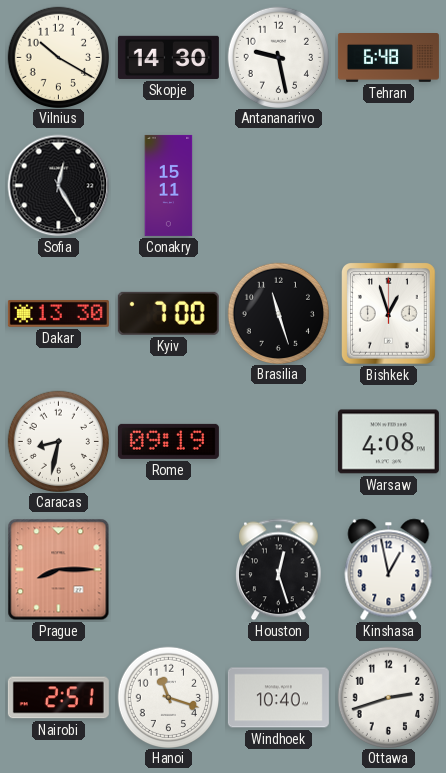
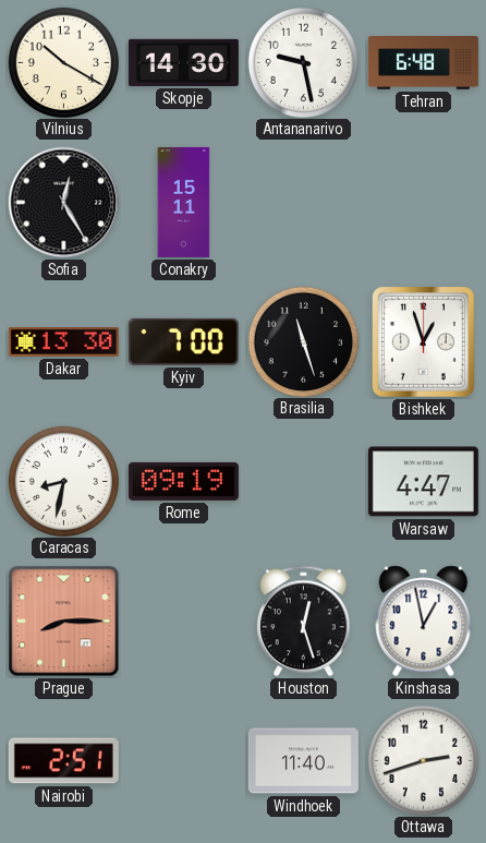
Warsaw: 4:08 -> 4:47 (423, 482)
Hanoi: 11:18 -> none (168, 697)
Windhoek: 10:40 -> 11:40 (303, 761)
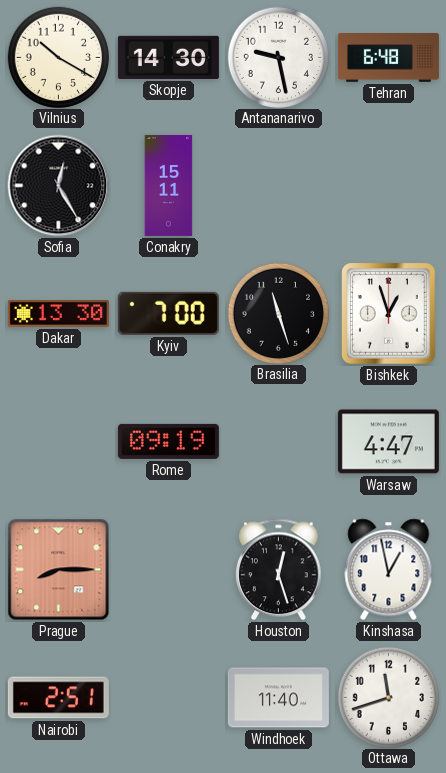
Caracas: 8:32 -> none (63, 481)
Ottawa: 2:42 -> 11:42 (388, 697)
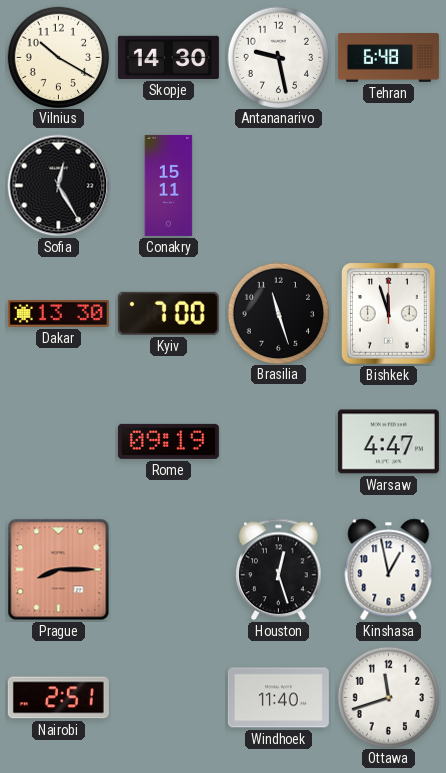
Bishkek: 12:57 -> 11:57 (389, 314)
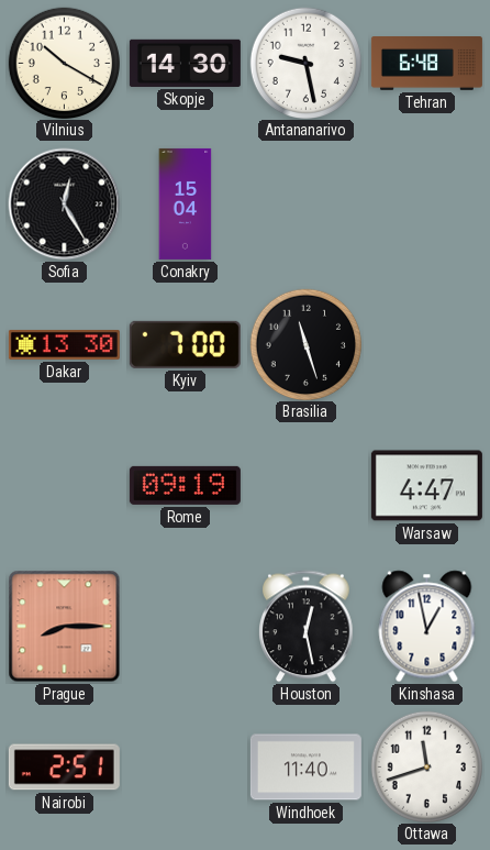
Conakry: 15:11 -> 15:04 (186, 203)
Bishkek: 11:57 -> none (389, 314)
Houston: 12:27 -> 12:28 (307, 627)
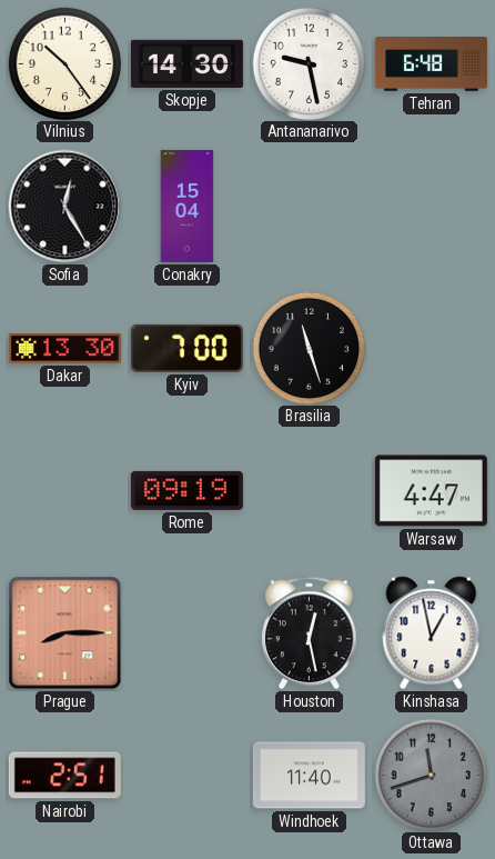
Vilnius: 10:20 -> 10:24 (64, 63)
Ottawa dial: white -> grey (431, 775)
